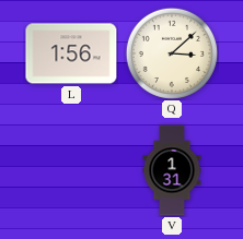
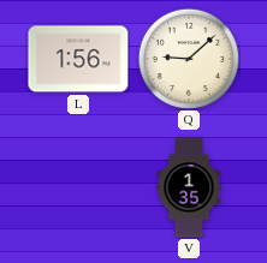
Q: 3:08 -> 9:08 (189, 59)
V: 1:31 -> 1:35 (189, 187)
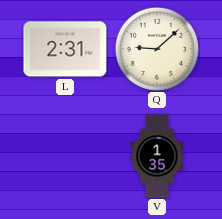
L: 1:56 -> 2:31 (65, 49)
